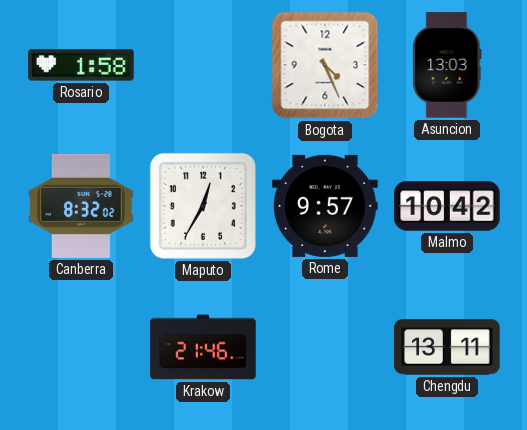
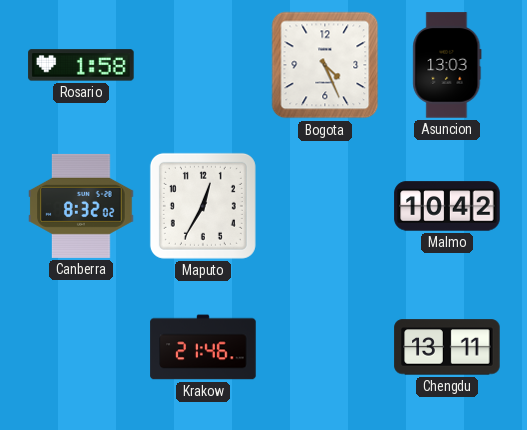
Rome: 9:57 -> none (325, 206)
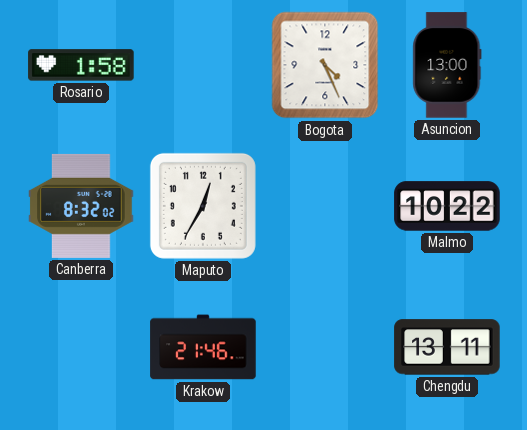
Asuncion: 13:03 -> 13:00 (447, 65)
Malmo: 10:42 -> 10:22 (447, 206)
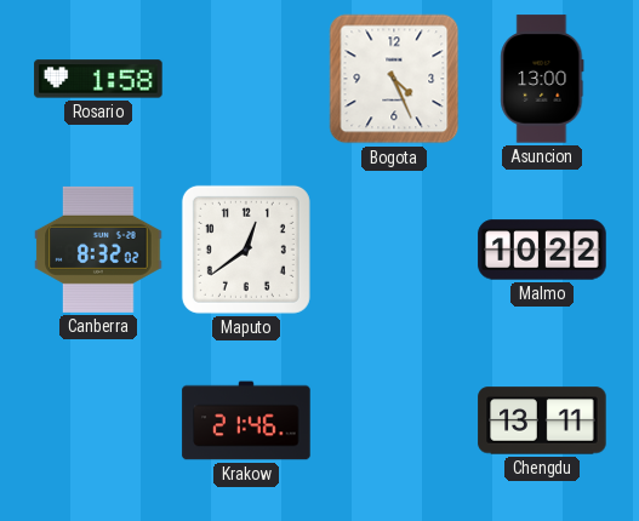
Maputo: 12:35 -> 12:39 (246, 250)
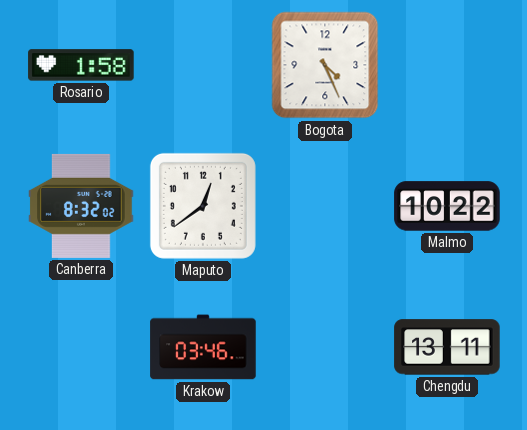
Asuncion: 13:00 -> none (542, 79)
Krakow: 21:46 -> 03:46 (203, 347)
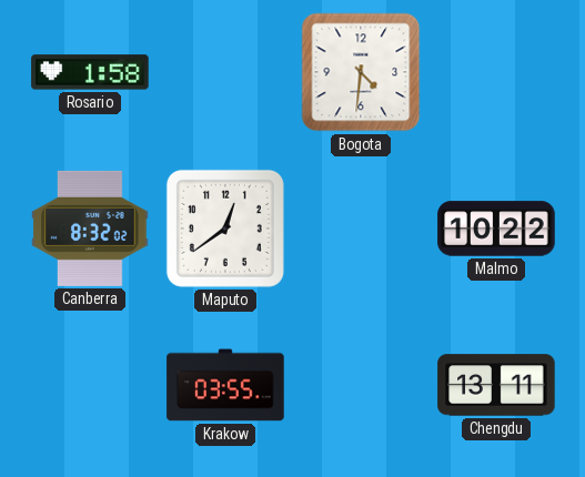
Bogota: 4:26 -> 4:31 (361, 72)
Krakow: 03:46 -> 03:55 (225, 385)
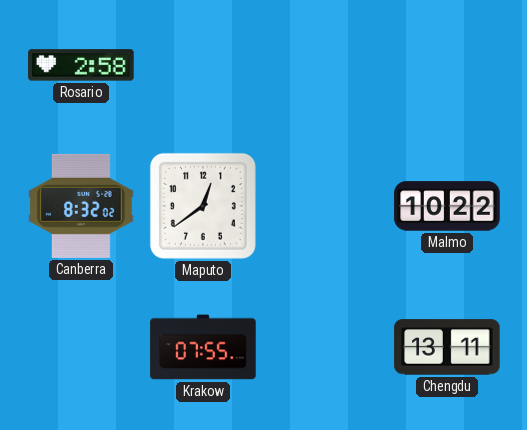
Rosario: 1:58 -> 2:58 (81, 65)
Bogota: 4:31 -> none (361, 72)
Krakow: 03:55 -> 07:55 (203, 347)
